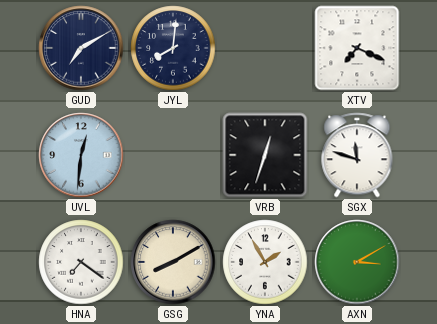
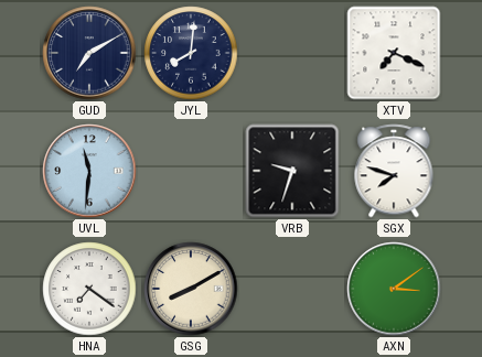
UVL: 12:31 -> 11:31 (89, 171)
VRB: 12:33 -> 9:33 (292, 171)
SGX: 11:48 -> 7:48 (394, 171)
YNA: 1:55 -> none (265, 262)
AXN: 3:10 -> 3:09 (394, 289)
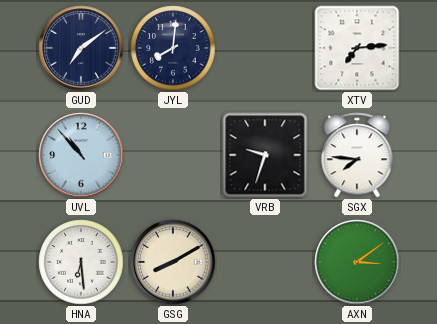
GUD: 7:10 -> 7:09 (81, 48)
XTV: 7:19 -> 7:14 (357, 48)
UVL: 11:31 -> 10:53 (81, 155)
SGX: 7:48 -> 7:46 (357, 155)
HNA: 7:21 -> 6:29 (81, 262)
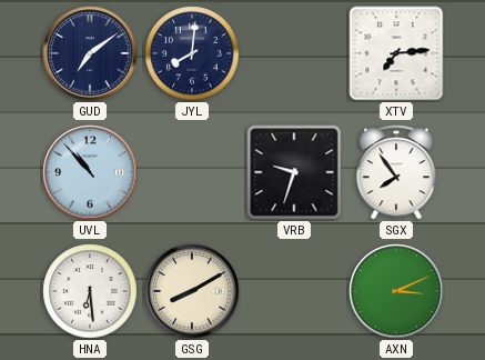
SGX: 7:46 -> 7:54 (396, 172)
AXN: 3:09 -> 3:11 (396, 291)
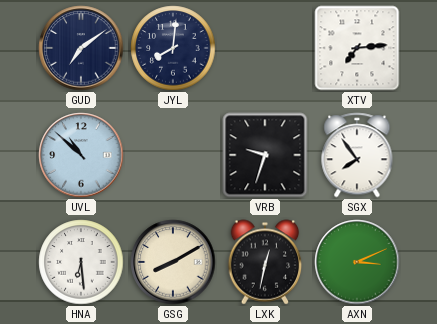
UVL: 10:53 -> 10:52 (81, 155)
LXK: none -> 12:32 (265, 262)
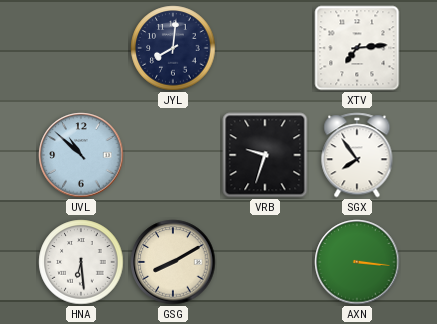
GUD: 7:09 -> none (81, 48)
LXK: 12:32 -> none (265, 262)
AXN: 3:11 -> 3:16 (357, 262)
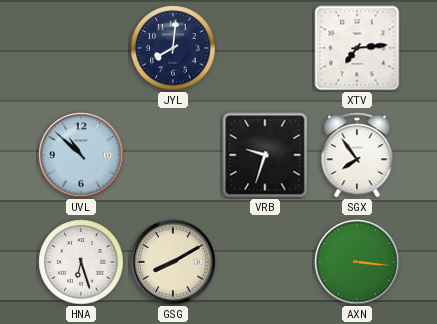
HNA: 6:29 -> 6:27 (81, 262)
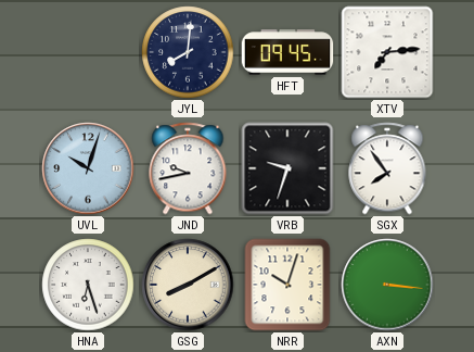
HFT: none -> 09:45 (287, 52)
UVL: 10:52 -> 10:03 (88, 168)
JND: none -> 9:43 (188, 168)
NRR: none -> 10:03 (287, 285)
